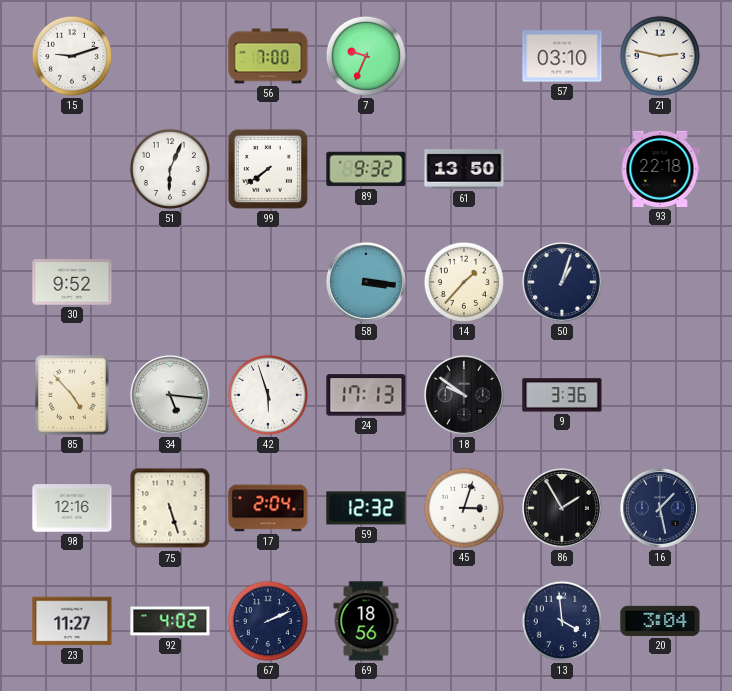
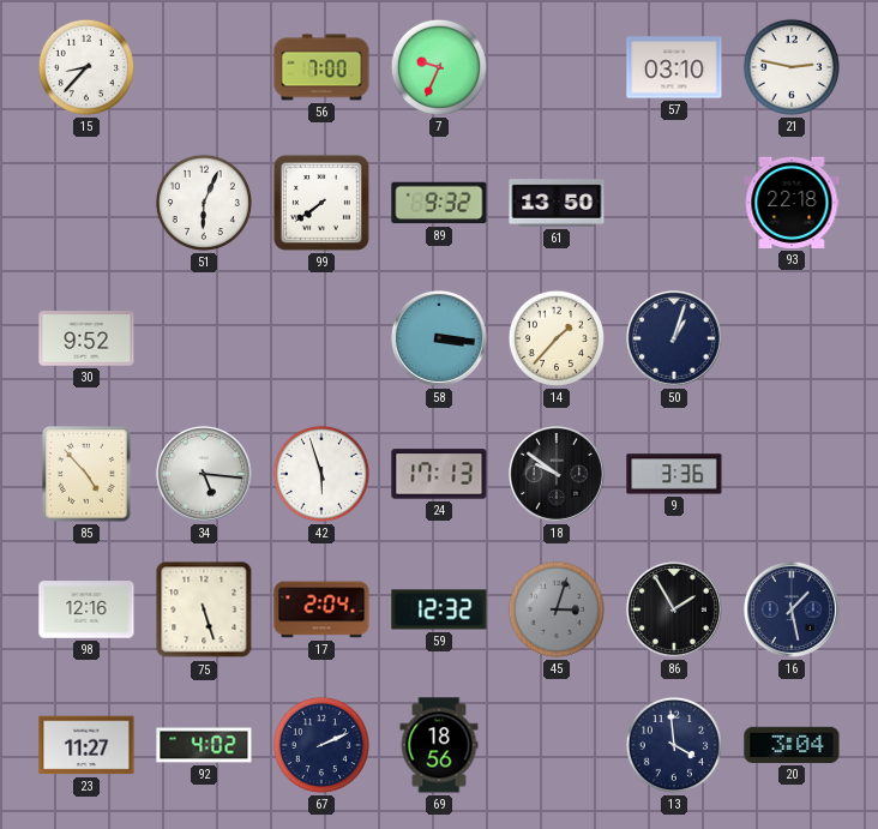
15: 9:12 -> 8:37 (86, 67)
45 dial: white -> grey (557, 609)
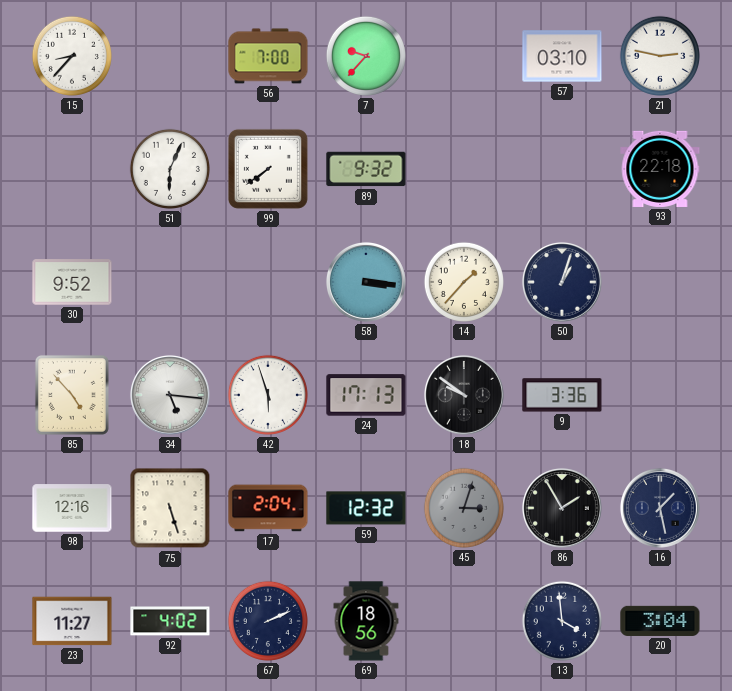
7: 9:34 -> 9:37 (366, 56)
61: 13:50 -> none (557, 203)
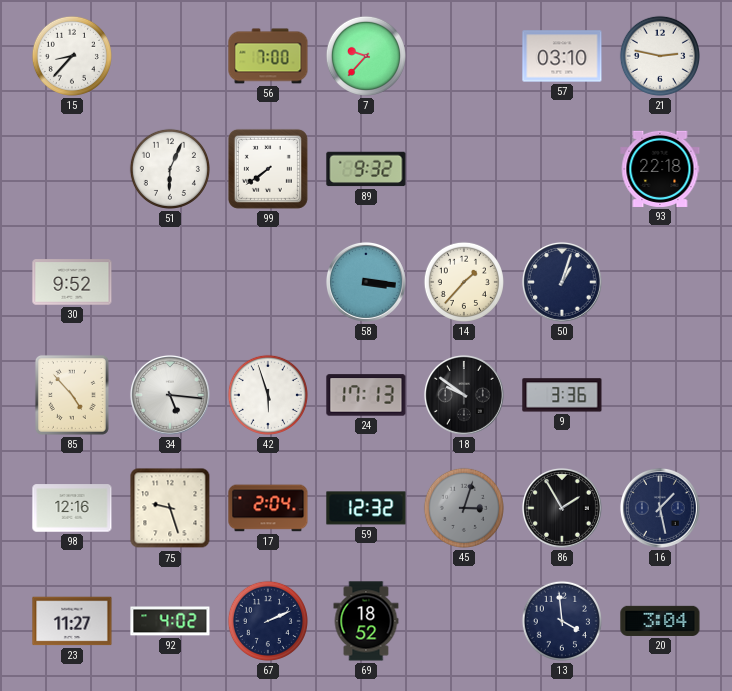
75: 5:27 -> 9:27 (170, 508)
69: 18:56 -> 18:52 (366, 621)
